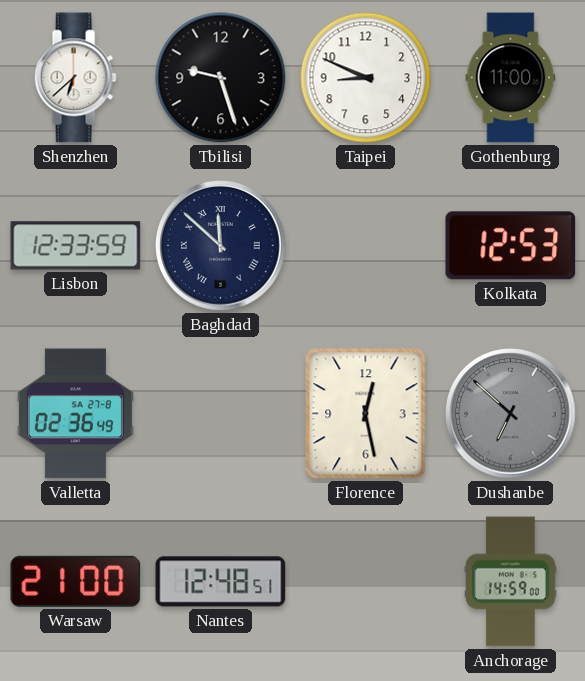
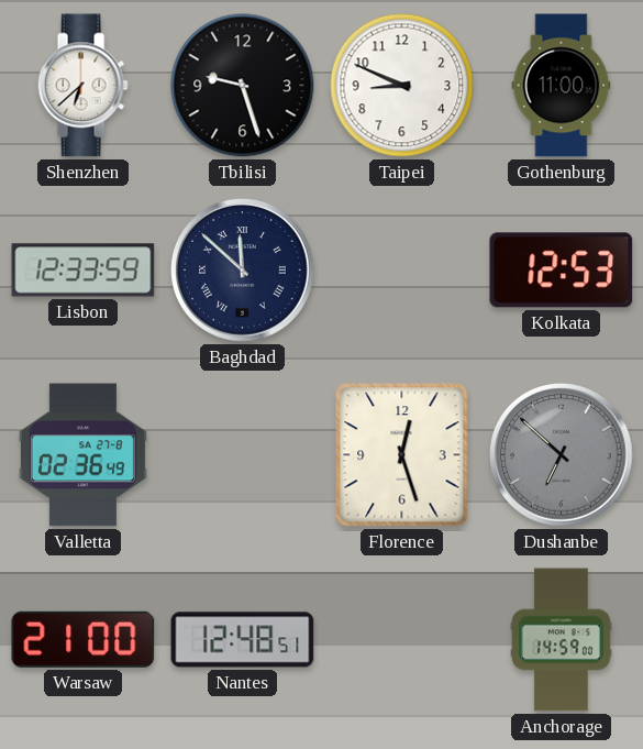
Florence: 12:28 -> 12:27 (402, 455)
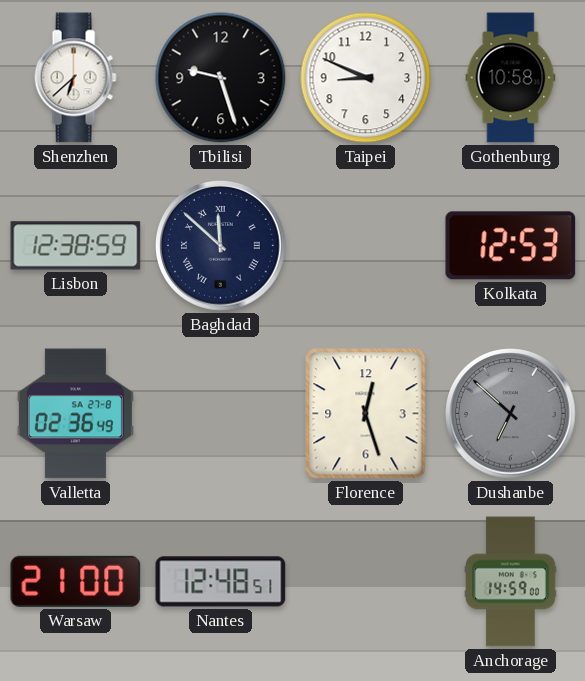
Gothenburg: 11:00 -> 10:58 (511, 78)
Lisbon: 12:33 -> 12:38 (76, 246)
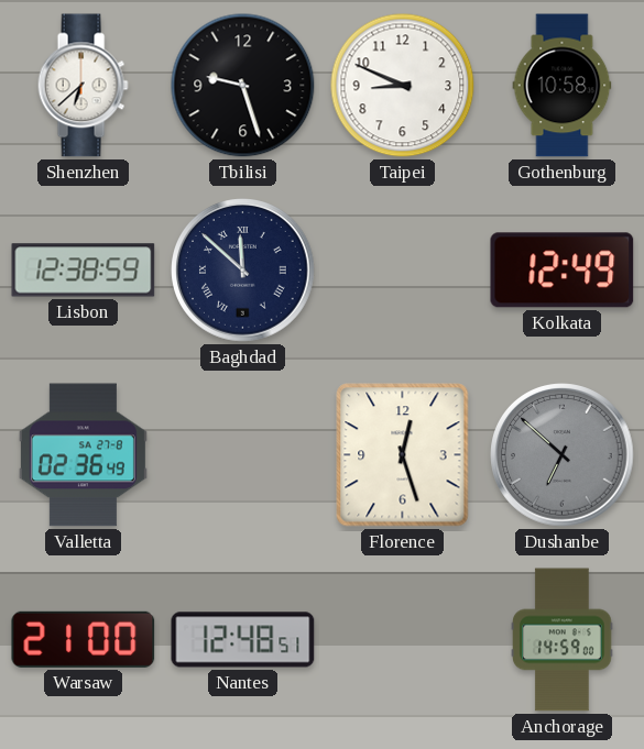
Kolkata: 12:53 -> 12:49 (563, 271)
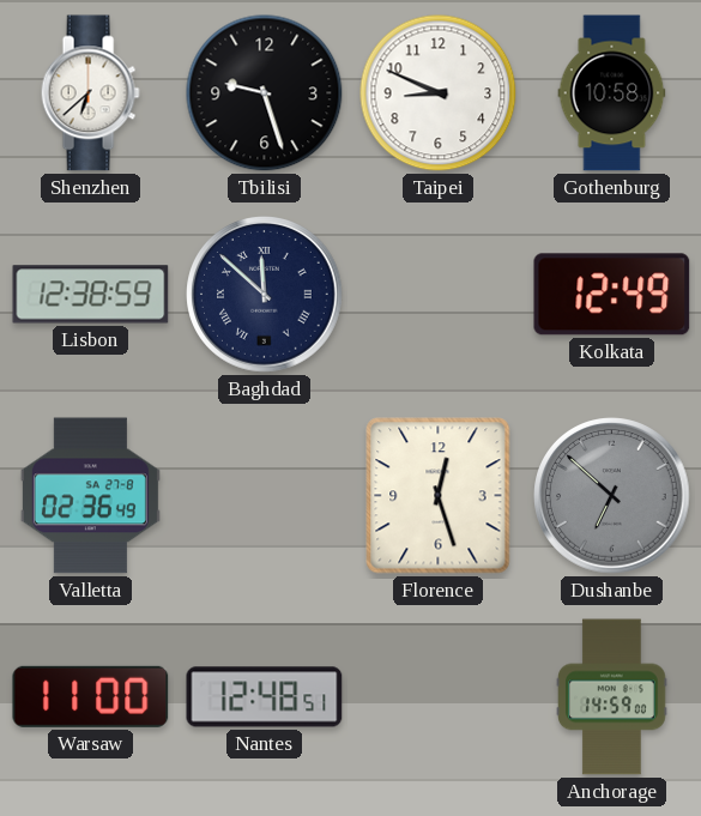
Warsaw: 21:00 -> 11:00 (91, 696)
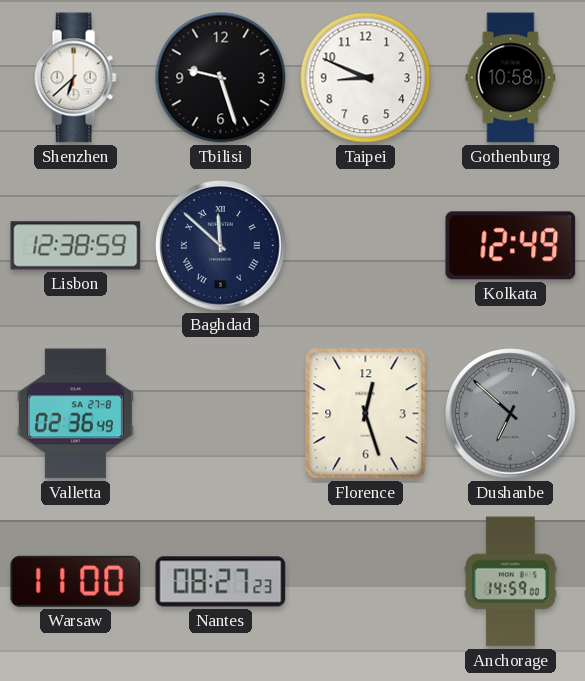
Nantes: 12:48 -> 08:27 (221, 582)
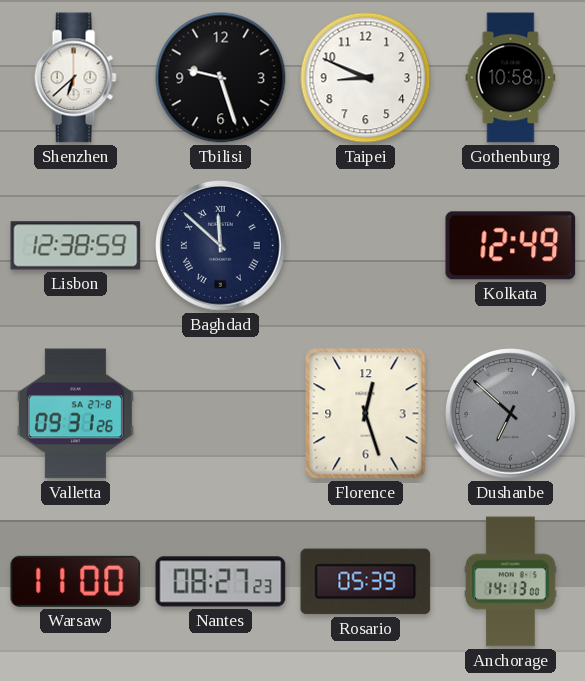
Valletta: 02:36 -> 09:31 (75, 414)
Rosario: none -> 05:39 (366, 582)
Anchorage: 14:59 -> 14:13 (511, 582)
